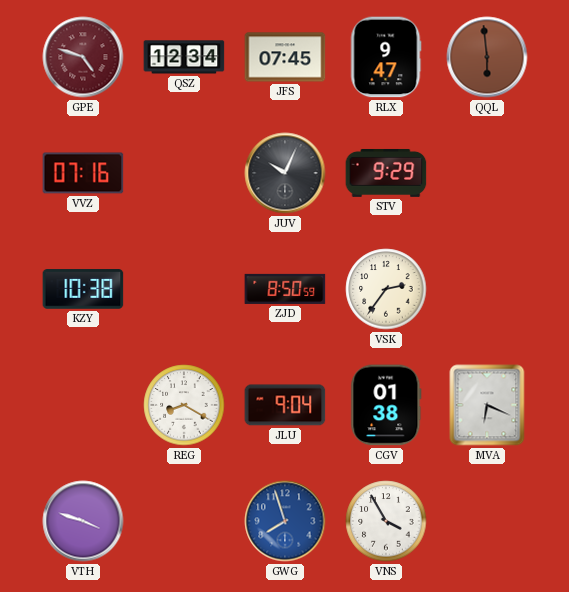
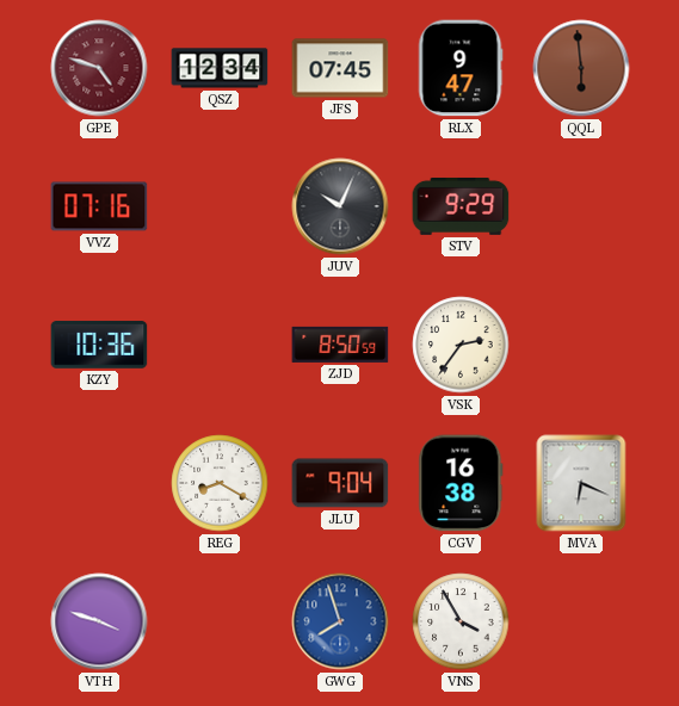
KZY: 10:38 -> 10:36 (99, 345)
CGV: 01:38 -> 16:38 (461, 483)
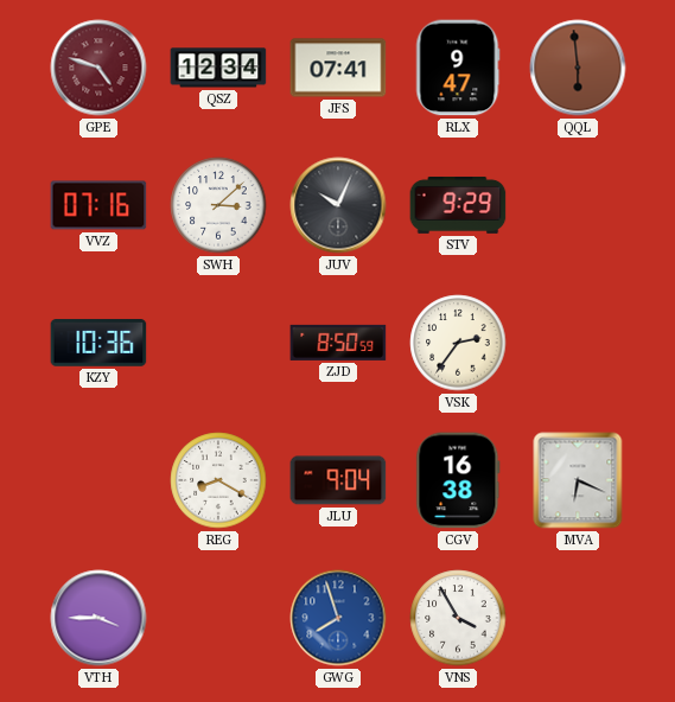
JFS: 07:45 -> 07:41 (338, 68)
SWH: none -> 3:08 (218, 205)
VTH: 3:48 -> 3:45 (98, 618)
